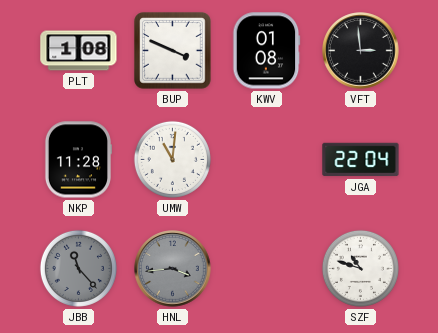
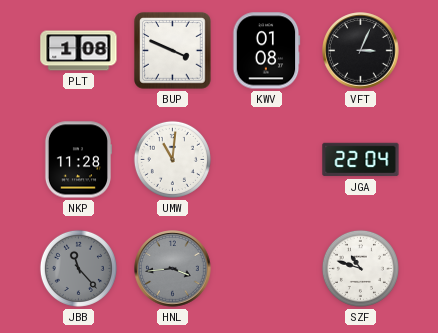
VFT: 2:59 -> 3:04 (361, 51)
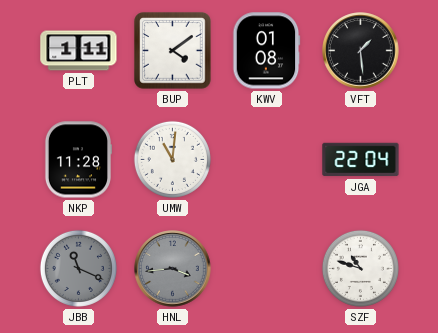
PLT: 1:08 -> 1:11 (79, 51)
BUP: 3:49 -> 4:09 (173, 51)
VFT: 3:04 -> 1:29 (361, 51)
JBB: 11:23 -> 11:19 (78, 268)
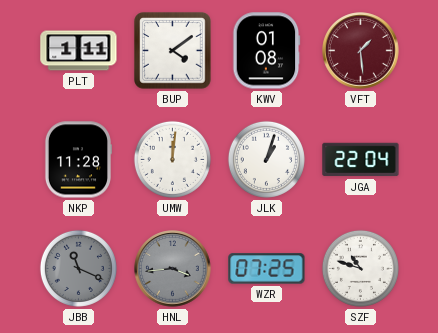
VFT dial: black -> burgundy (361, 51)
UMW: 11:01 -> 12:01 (172, 159)
JLK: none -> 1:03 (266, 159)
WZR: none -> 07:25 (267, 269)
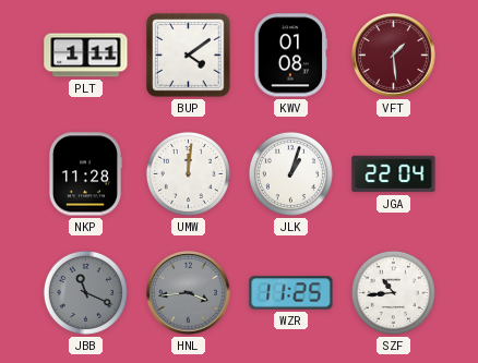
WZR: 07:25 -> 11:25 (291, 293)
SZF: 10:48 -> 10:44 (393, 292)
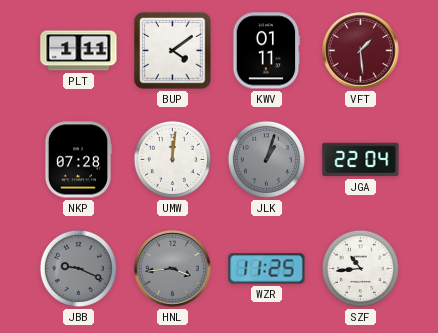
KWV: 01:08 -> 01:11 (267, 51)
NKP: 11:28 -> 07:28 (77, 160)
JLK dial: white -> grey (266, 159)
JBB: 11:19 -> 9:19 (78, 268)
